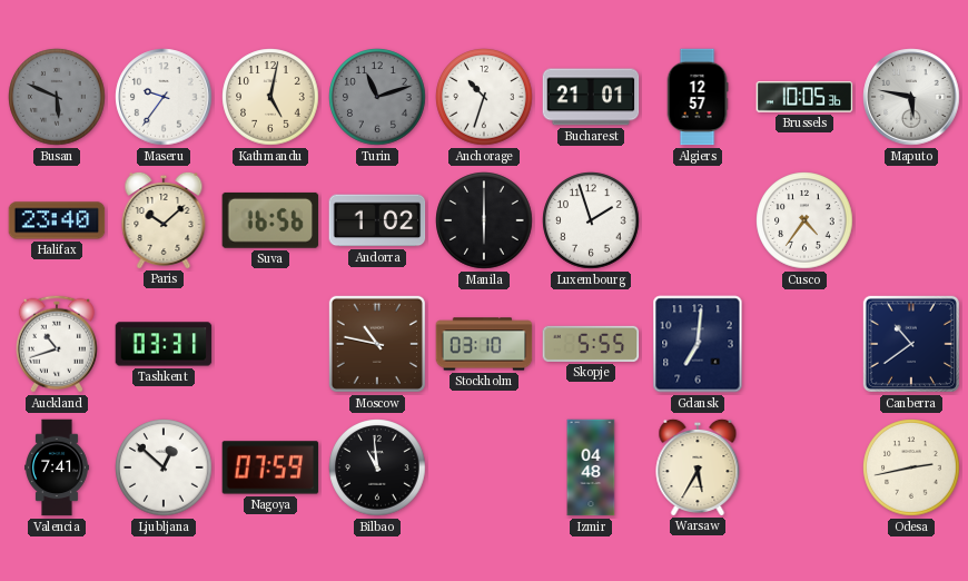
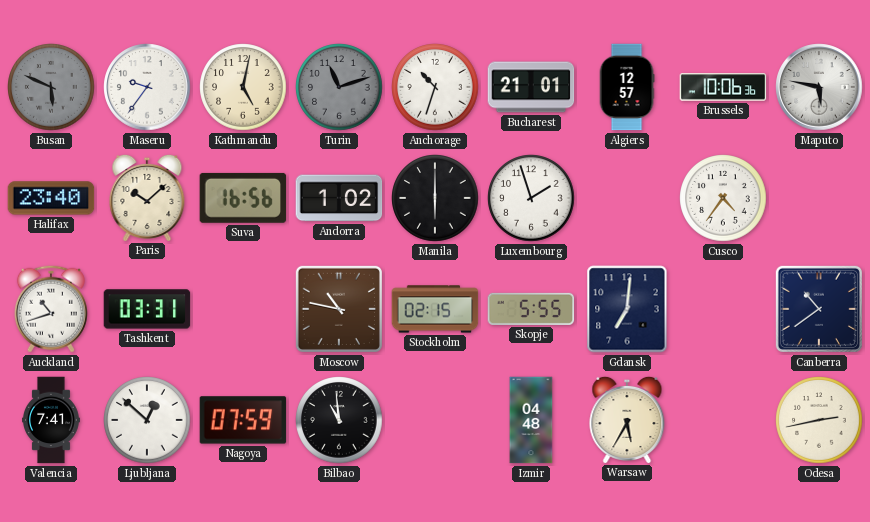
Brussels: 10:05 -> 10:06 (723, 87)
Stockholm: 03:10 -> 02:15 (435, 309)
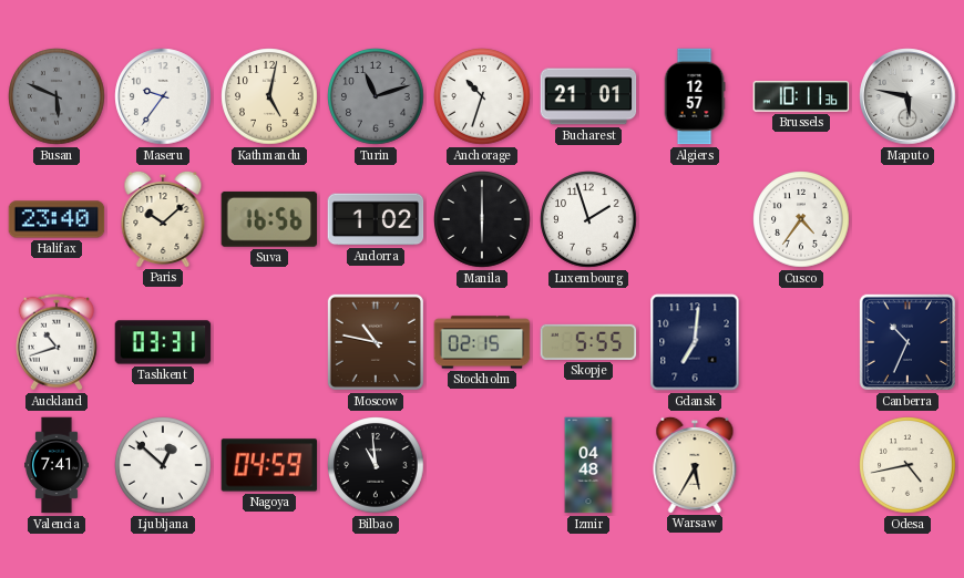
Brussels: 10:06 -> 10:11 (801, 96)
Canberra: 10:39 -> 10:34 (907, 342)
Nagoya: 07:59 -> 04:59 (269, 465)
Odesa: 2:43 -> 4:43 (907, 465)
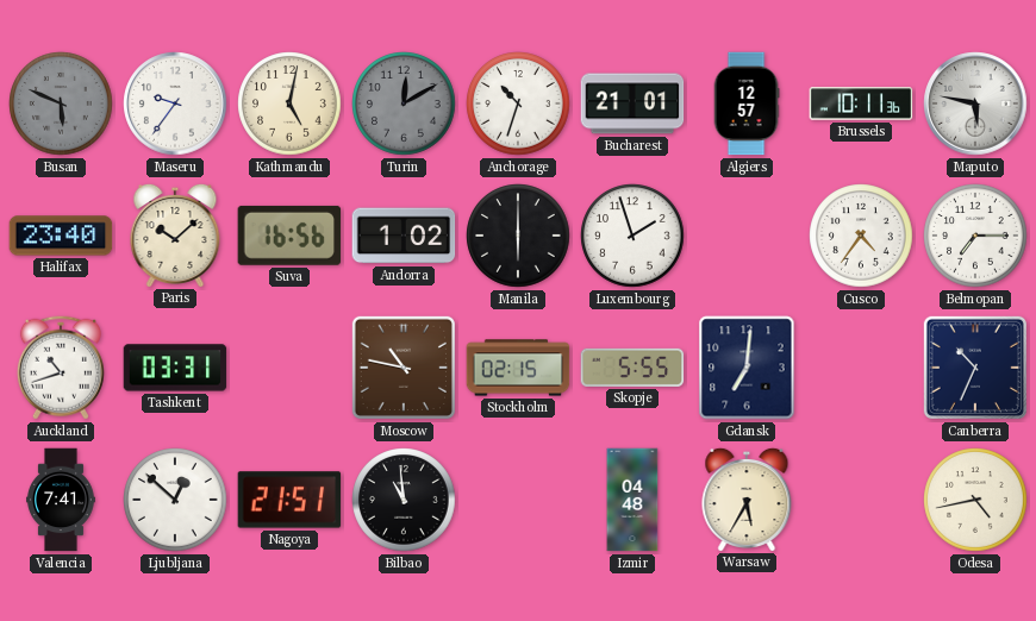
Turin: 11:12 -> 12:10 (404, 103)
Belmopan: none -> 7:15 (975, 236)
Nagoya: 04:59 -> 21:51 (289, 500)
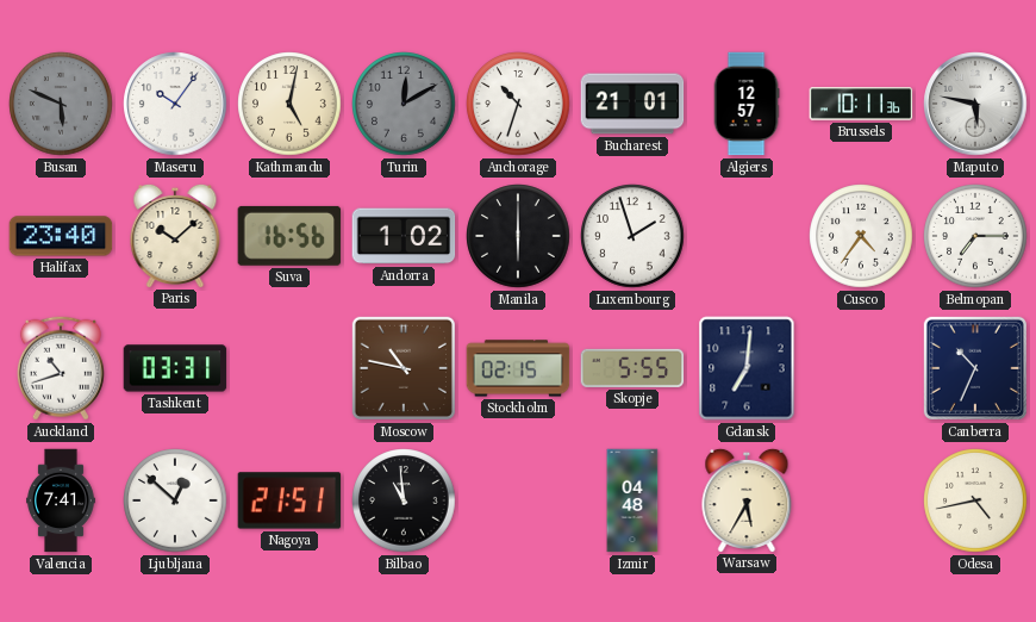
Maseru: 9:36 -> 10:06 (175, 104)
